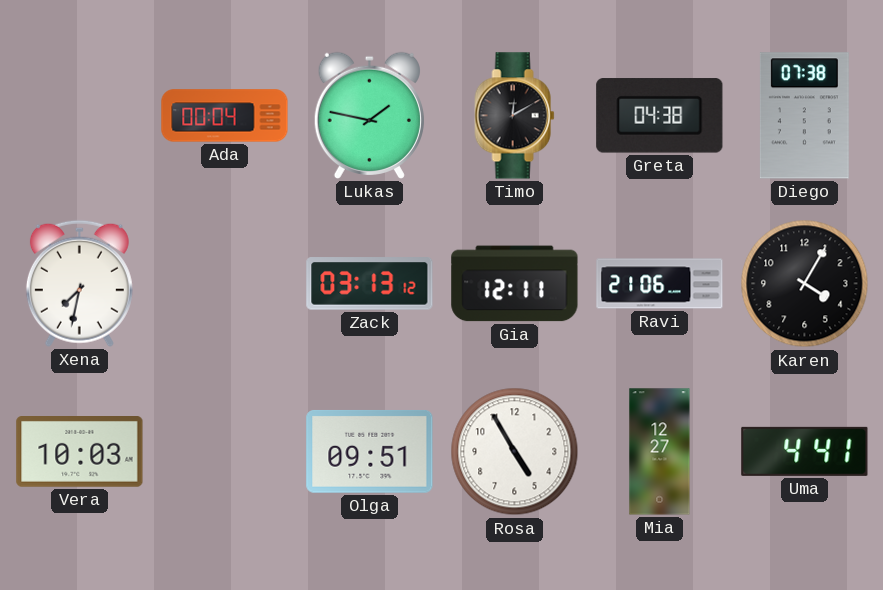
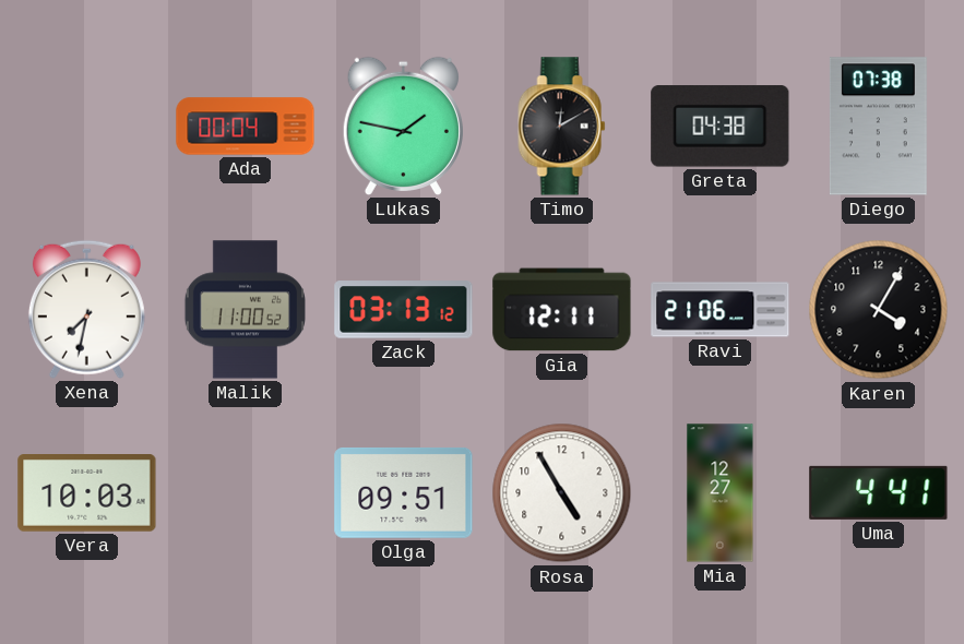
Malik: none -> 11:00 (245, 310)
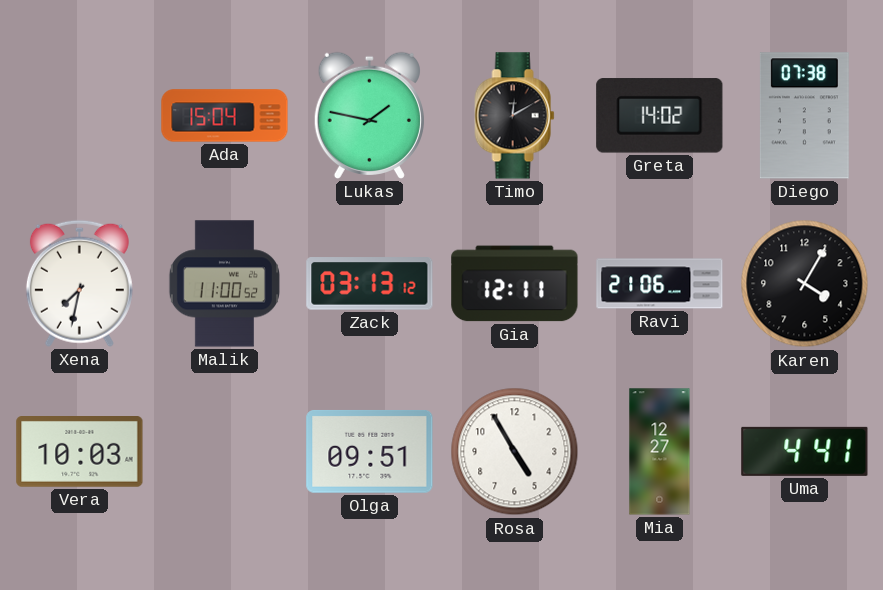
Ada: 00:04 -> 15:04 (225, 116)
Greta: 04:38 -> 14:02 (660, 116)
